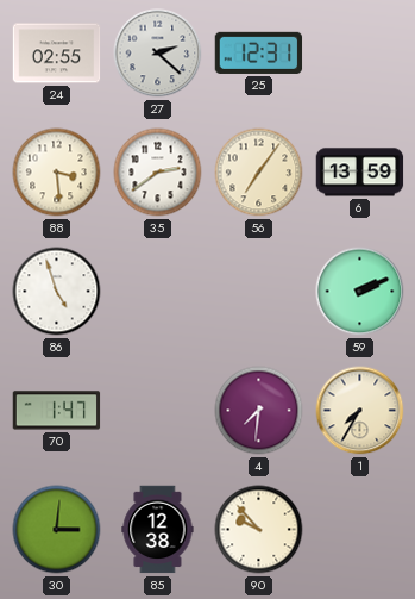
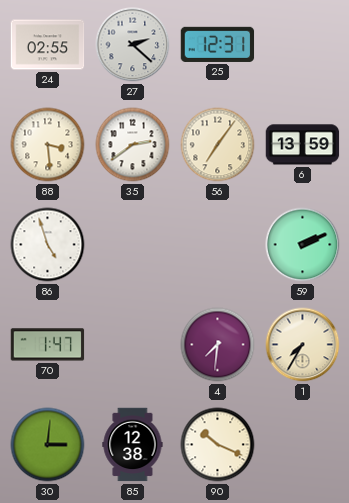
90: 9:53 -> 10:19 (218, 445)
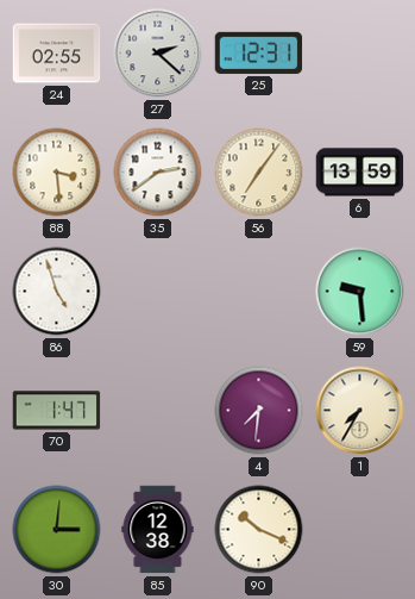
59: 2:11 -> 9:29 (360, 292)
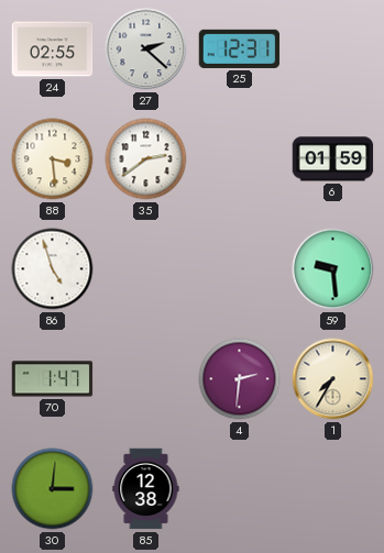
56: 7:06 -> none (259, 173)
6: 13:59 -> 01:59 (333, 159)
4: 7:31 -> 2:31 (240, 379)
90: 10:19 -> none (259, 530)
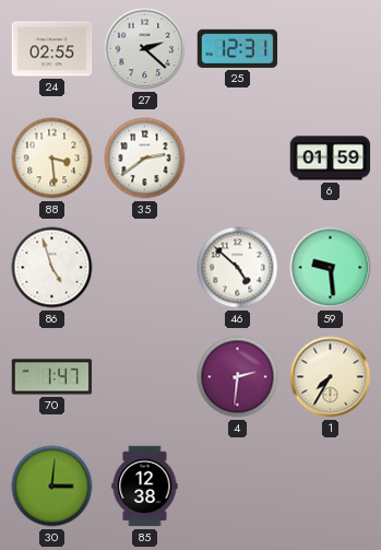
46: none -> 4:52 (238, 268)
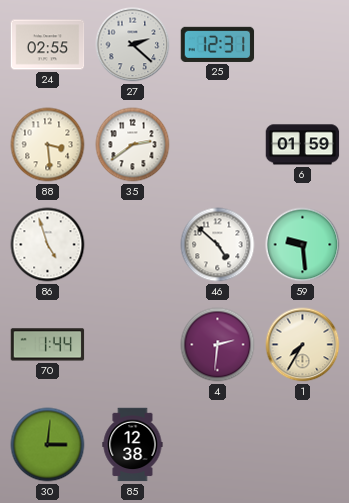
70: 1:47 -> 1:44 (48, 345)
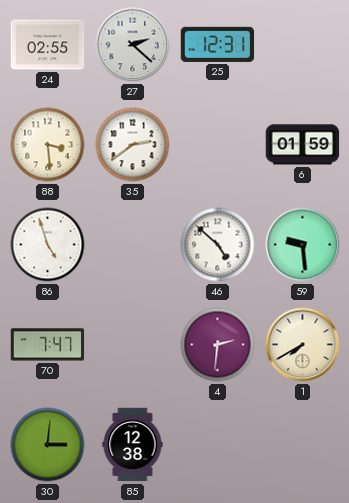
70: 1:44 -> 7:47 (48, 345)
1: 7:35 -> 7:40 (303, 345)
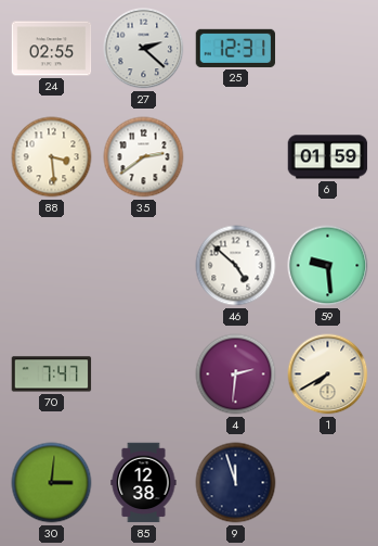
86: 4:57 -> none (48, 245)
9: none -> 11:57 (236, 483)
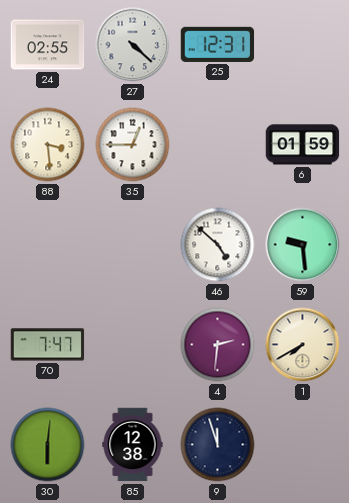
27: 2:22 -> 4:22 (133, 45)
35: 2:39 -> 12:45 (133, 145)
30: 3:01 -> 6:01 (48, 445)
